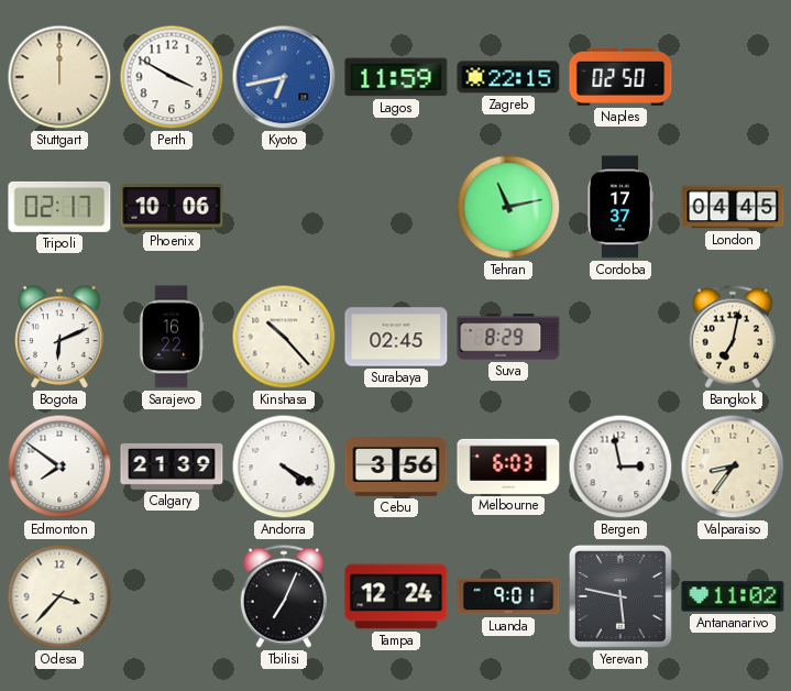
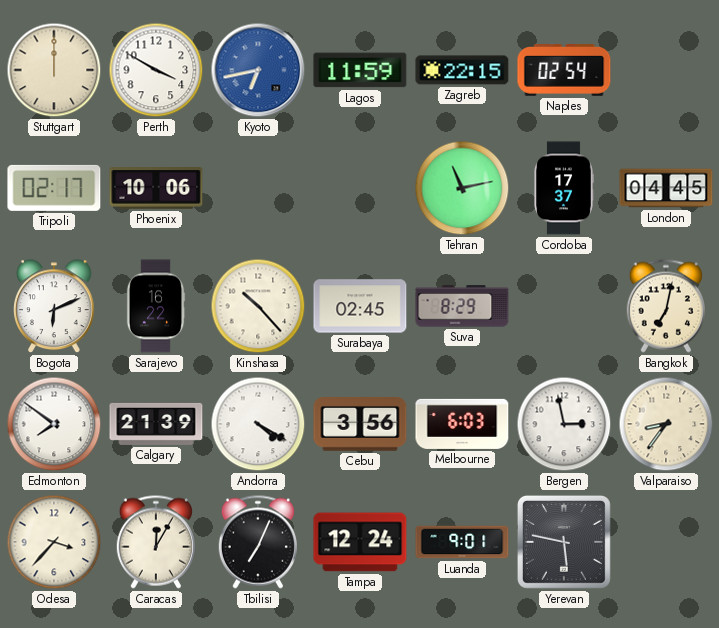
Naples: 02:50 -> 02:54 (564, 71)
Caracas: none -> 12:05 (156, 542)
Antananarivo: 11:02 -> none (733, 596)
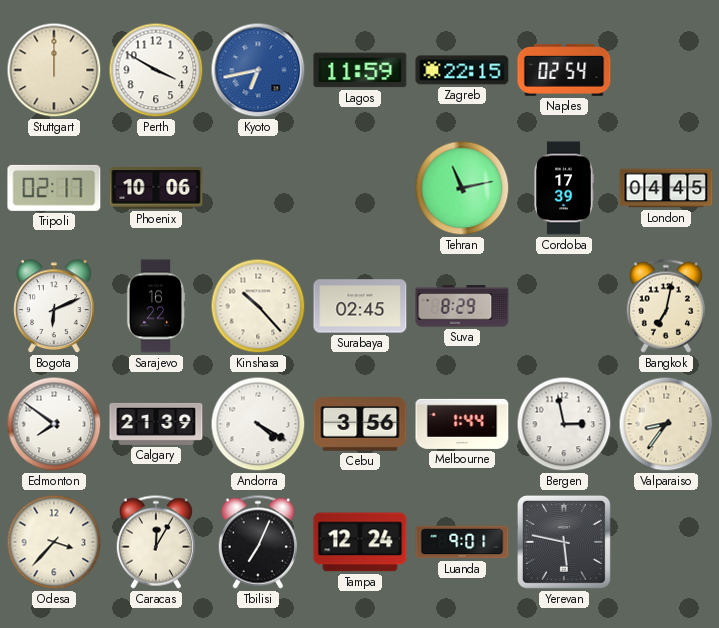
Cordoba: 17:37 -> 17:39 (564, 188)
Melbourne: 6:03 -> 1:44 (462, 424)
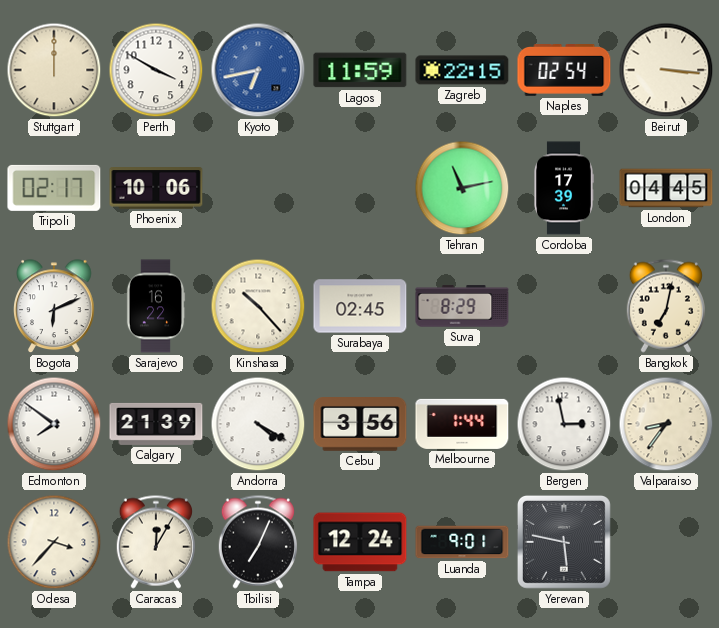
Beirut: none -> 3:16 (666, 70)
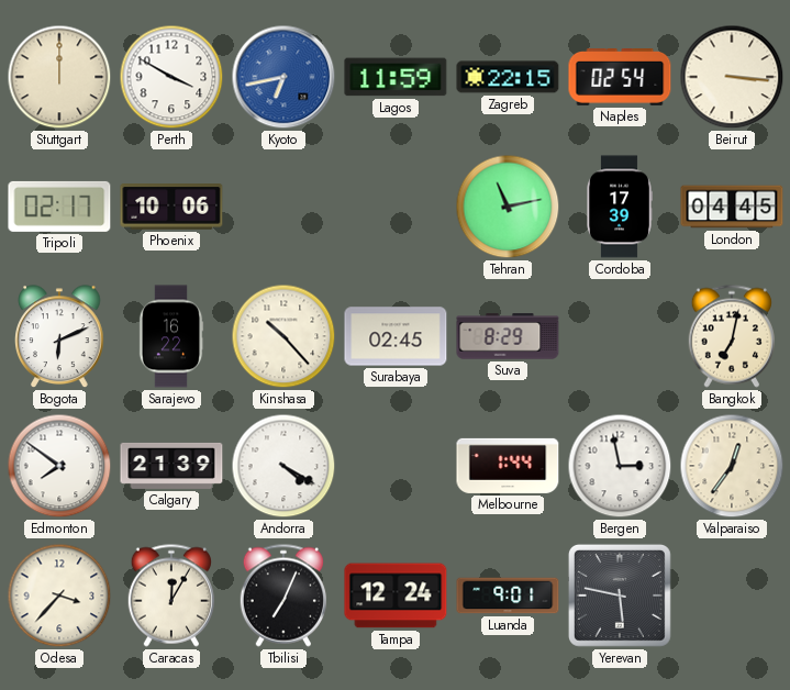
Cebu: 3:56 -> none (360, 424)
Valparaiso: 8:36 -> 12:36 (732, 466)
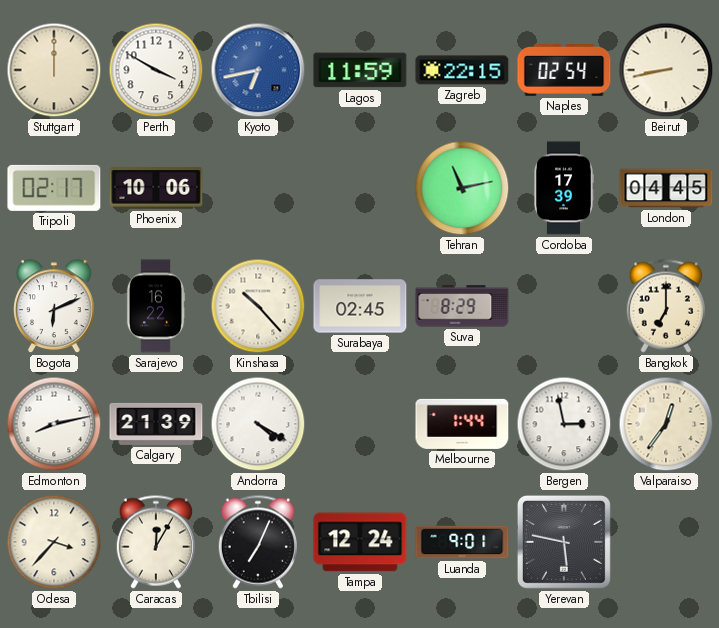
Beirut: 3:16 -> 8:43 (666, 70)
Bangkok: 7:02 -> 7:00 (666, 306)
Edmonton: 7:51 -> 8:13 (54, 424)
